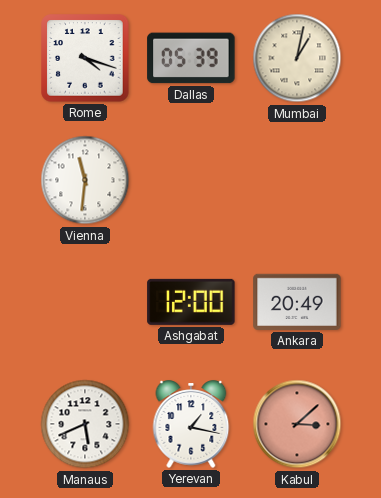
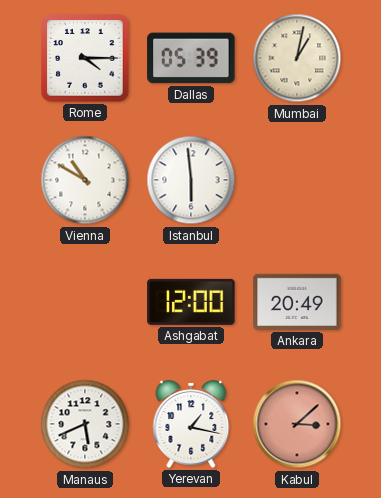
Rome: 4:18 -> 4:15 (85, 58)
Vienna: 11:31 -> 10:50 (85, 180)
Istanbul: none -> 5:59 (191, 180)
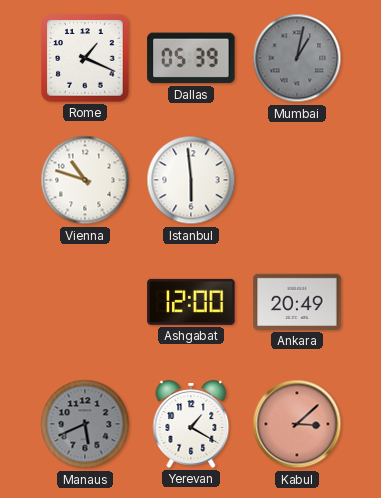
Rome: 4:15 -> 1:19 (85, 58)
Mumbai dial: cream -> grey (297, 58)
Vienna: 10:50 -> 10:48 (85, 180)
Manaus dial: white -> grey (85, 424)
Yerevan: 1:17 -> 1:20 (191, 424)
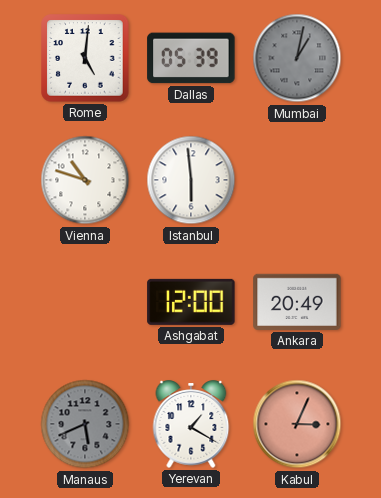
Rome: 1:19 -> 5:01 (85, 58)
Kabul: 3:08 -> 3:04 (297, 424)
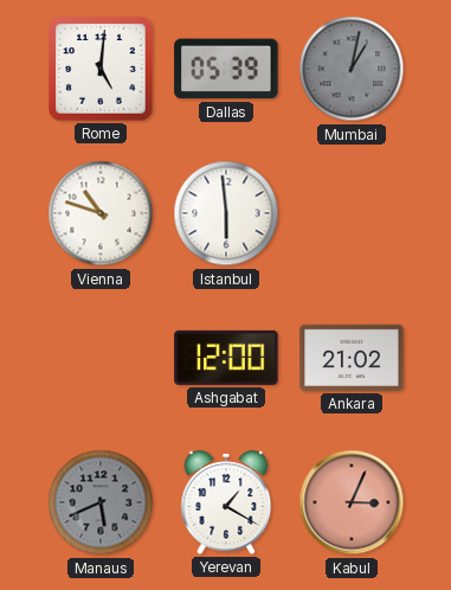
Ankara: 20:49 -> 21:02 (352, 358)
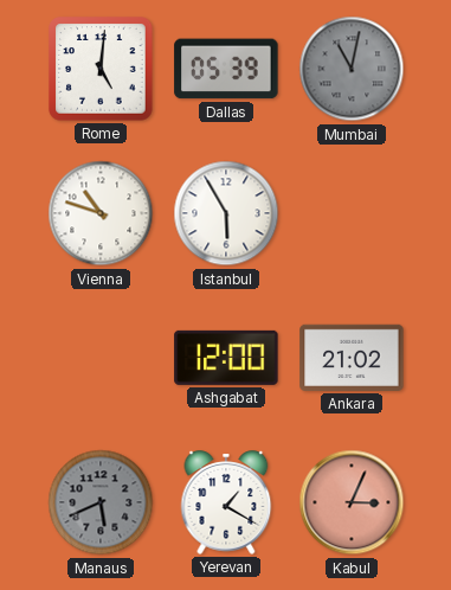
Mumbai: 1:02 -> 11:02 (352, 69)
Istanbul: 5:59 -> 5:55 (226, 213)
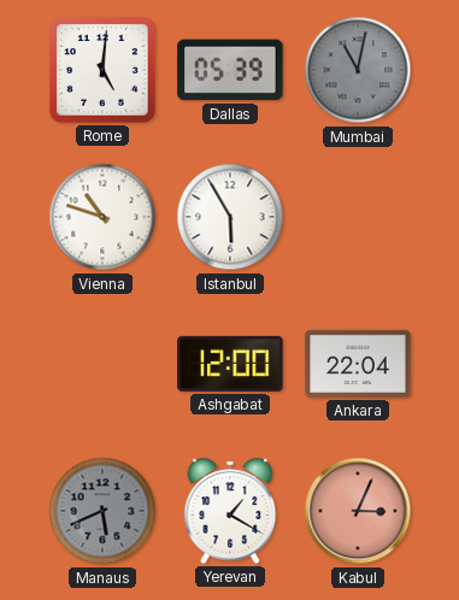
Ankara: 21:02 -> 22:04 (358, 364)
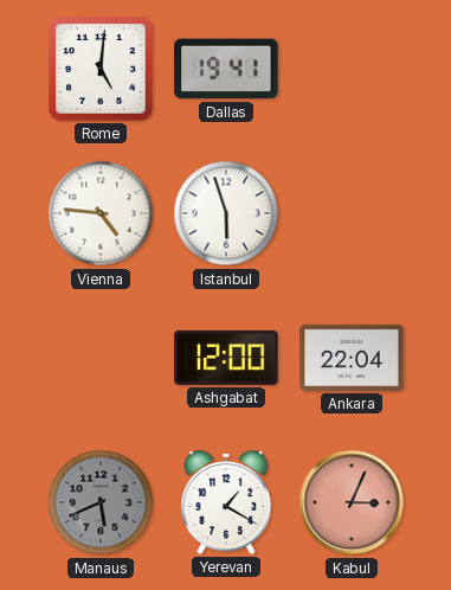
Dallas: 05:39 -> 19:41 (226, 69)
Mumbai: 11:02 -> none (358, 70)
Vienna: 10:48 -> 4:46 (101, 213)
Istanbul: 5:55 -> 5:57 (226, 213)
